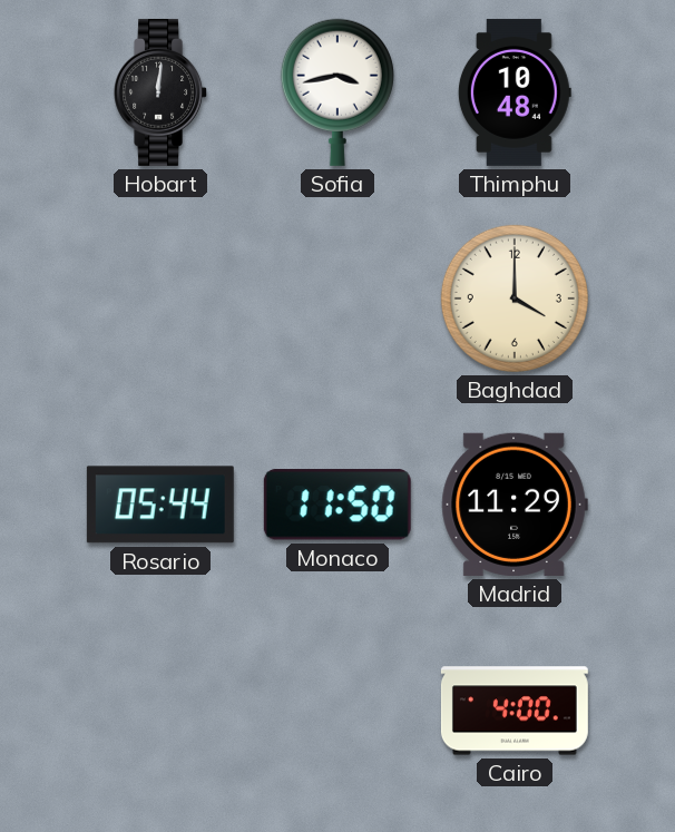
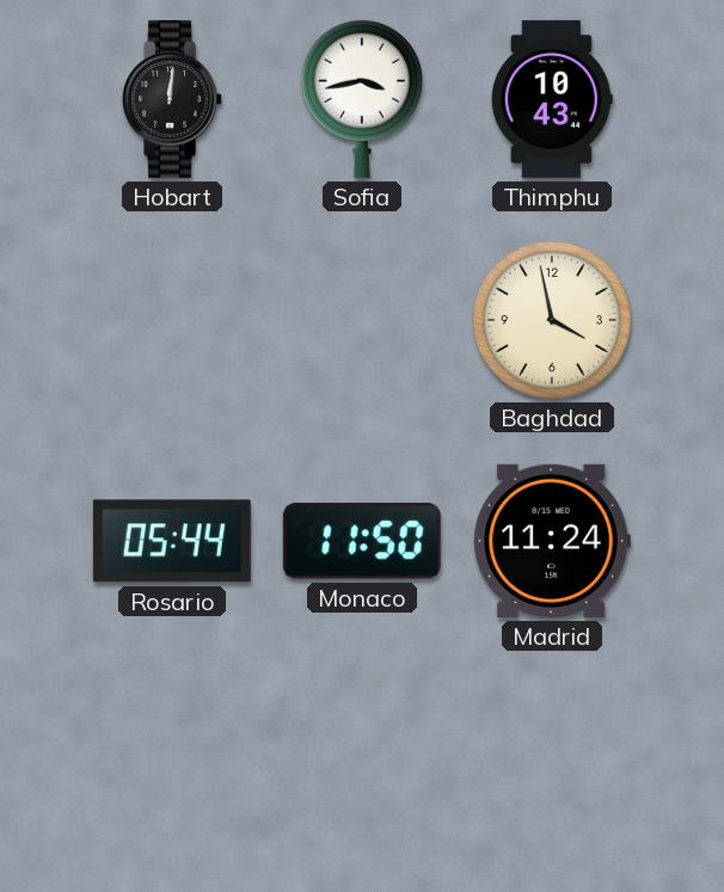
Thimphu: 10:48 -> 10:43 (552, 99)
Baghdad: 4:00 -> 3:58 (552, 320)
Madrid: 11:29 -> 11:24 (552, 541)
Cairo: 4:00 -> none (515, 711)
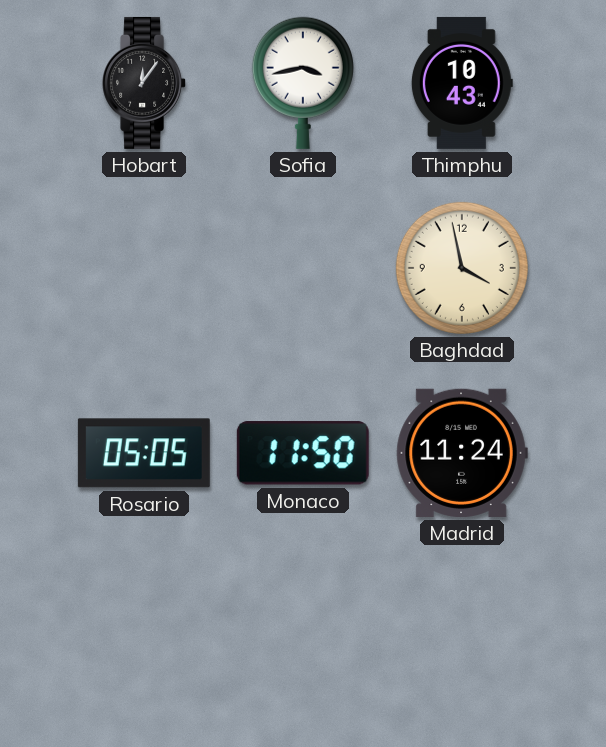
Hobart: 12:01 -> 12:06 (145, 83)
Rosario: 05:44 -> 05:05 (144, 453)
